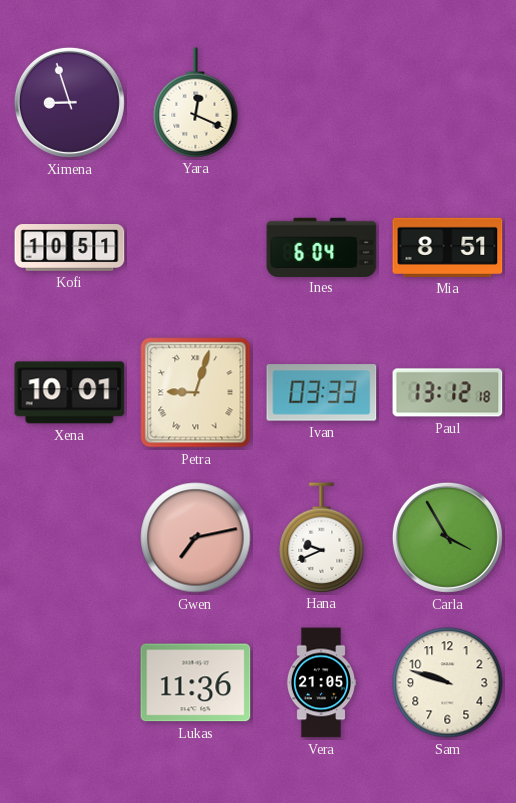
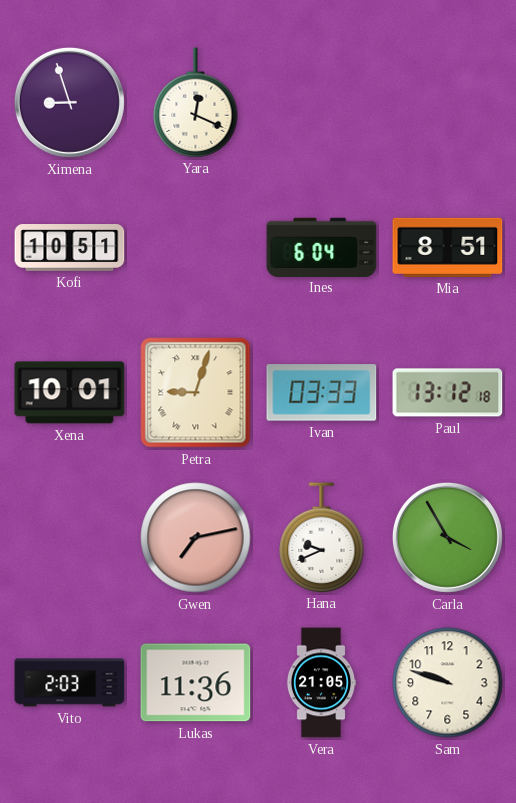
Vito: none -> 2:03 (70, 683)
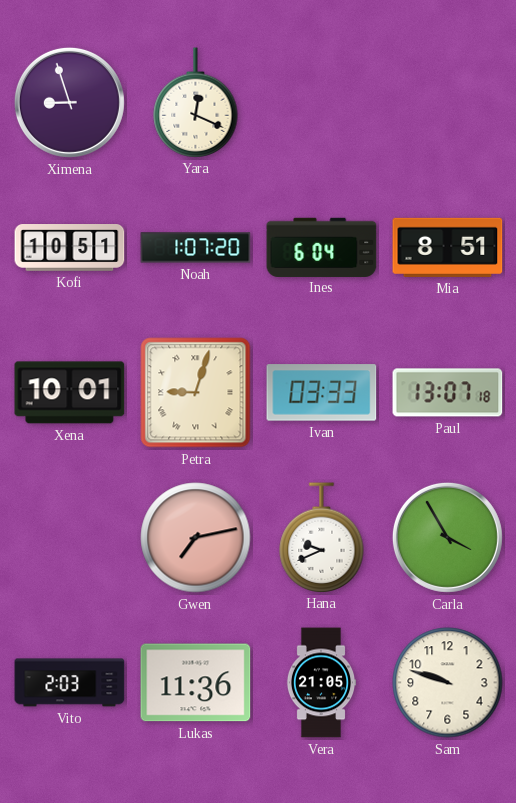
Noah: none -> 1:07 (196, 248)
Paul: 13:12 -> 13:07 (448, 393)
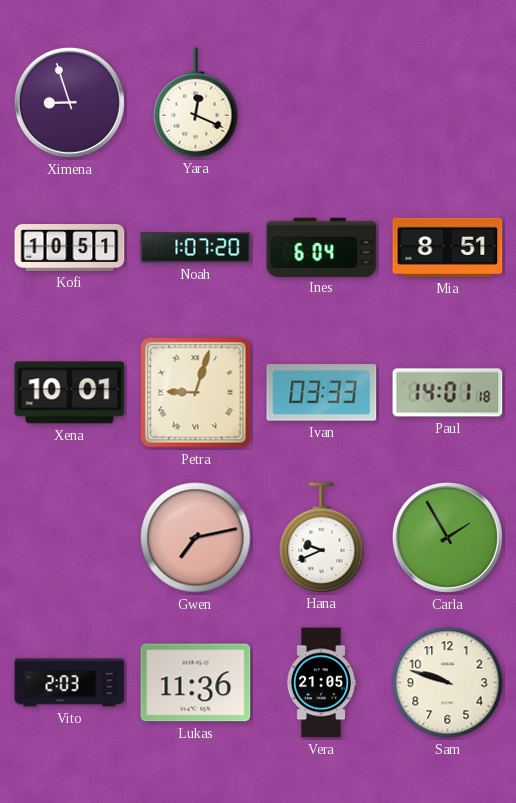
Paul: 13:07 -> 14:01 (448, 393)
Carla: 3:55 -> 1:55 (447, 537)
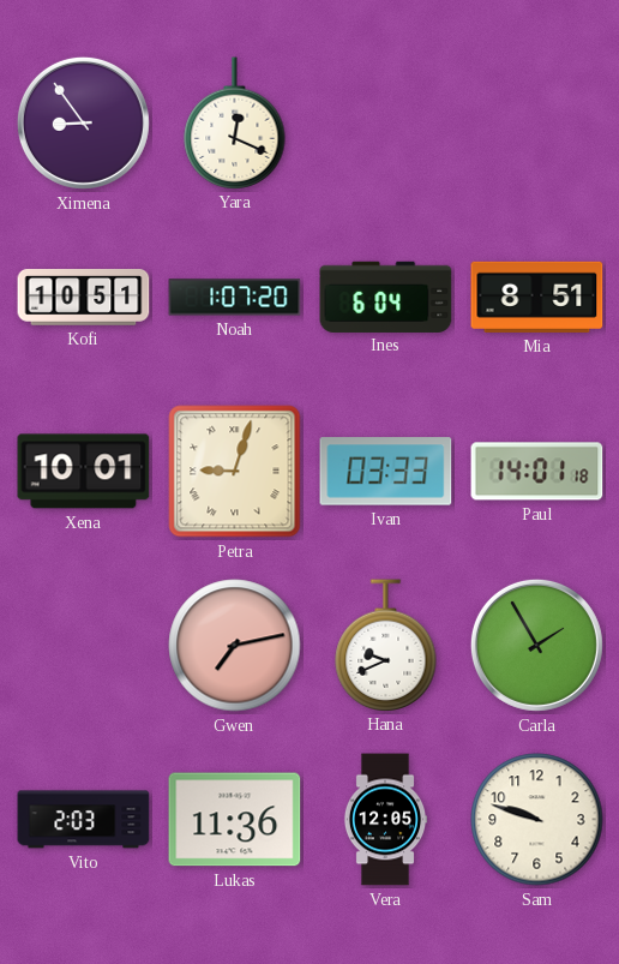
Ximena: 8:57 -> 8:54 (83, 122)
Vera: 21:05 -> 12:05 (385, 820)
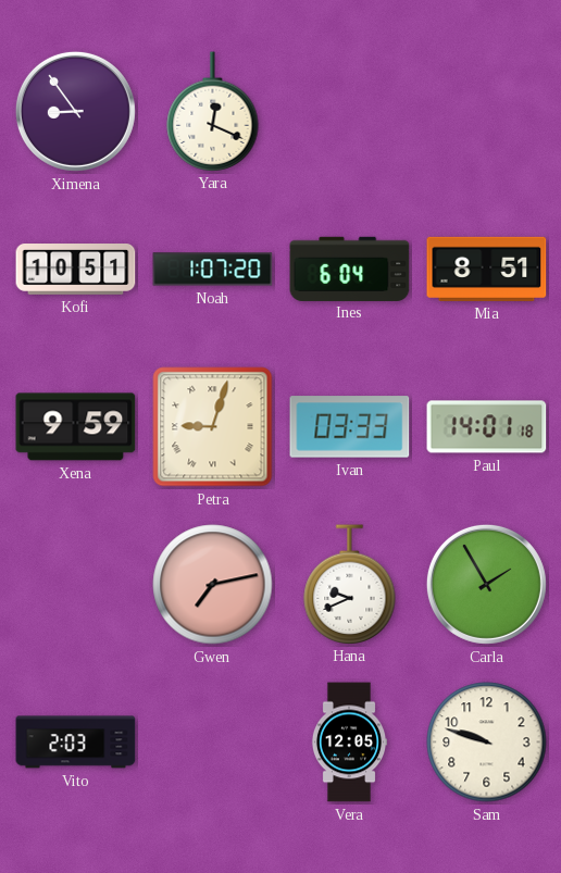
Xena: 10:01 -> 9:59 (76, 427)
Lukas: 11:36 -> none (235, 820)
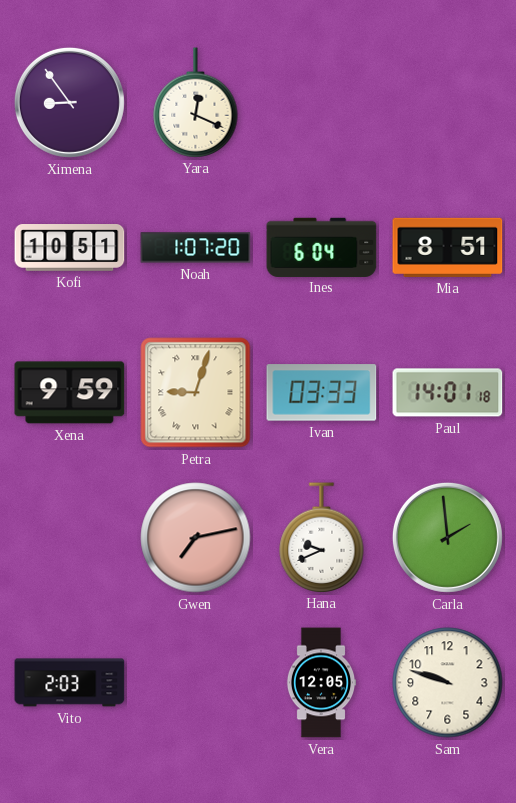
Carla: 1:55 -> 1:59 (447, 537)
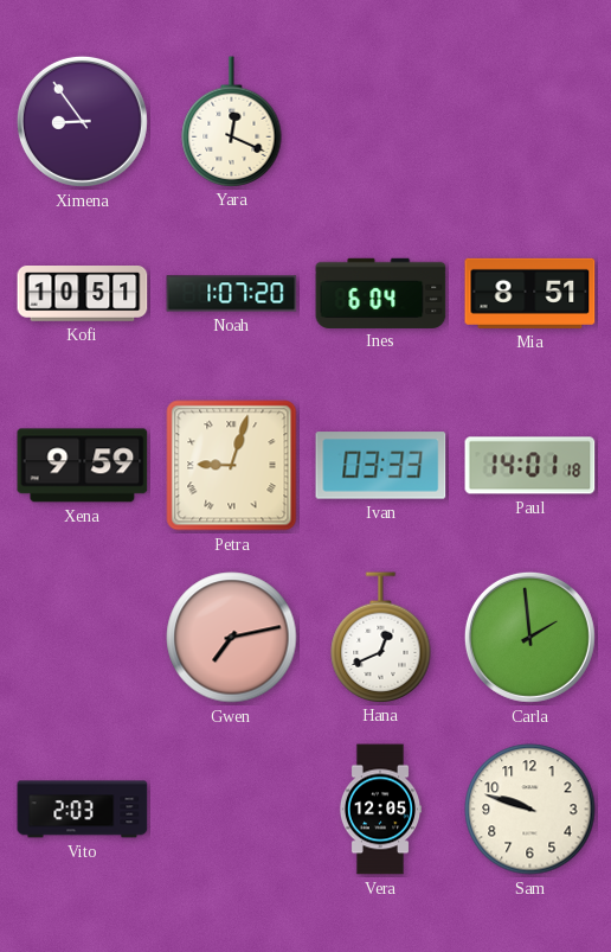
Hana: 9:41 -> 12:41 (381, 637)
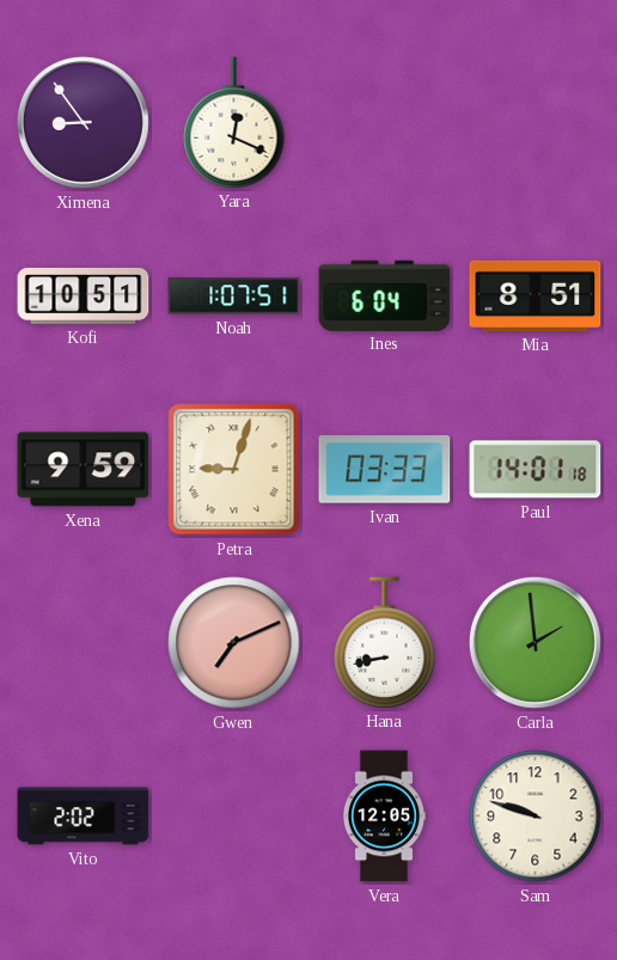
Noah: 1:07:20 -> 1:07:51 (234, 296)
Gwen: 7:13 -> 7:11 (234, 643)
Hana: 12:41 -> 8:43 (385, 642)
Vito: 2:03 -> 2:02 (84, 817)
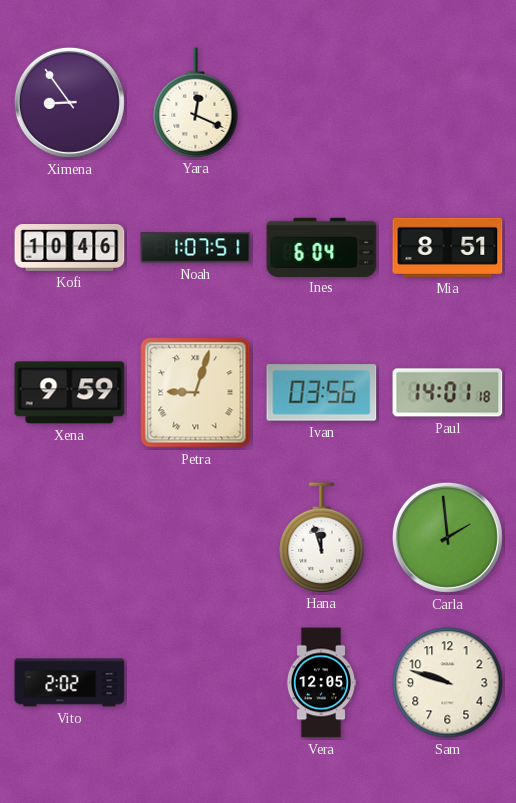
Kofi: 10:51 -> 10:46 (70, 248)
Ivan: 03:33 -> 03:56 (322, 393)
Gwen: 7:11 -> none (234, 643)
Hana: 8:43 -> 11:57 (322, 537)
